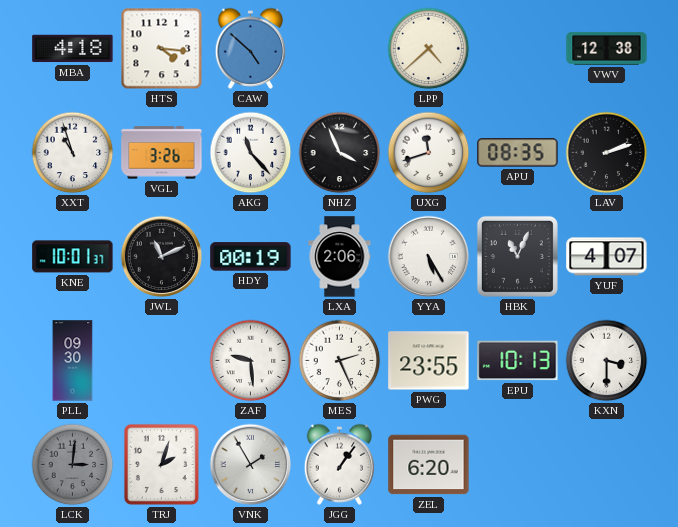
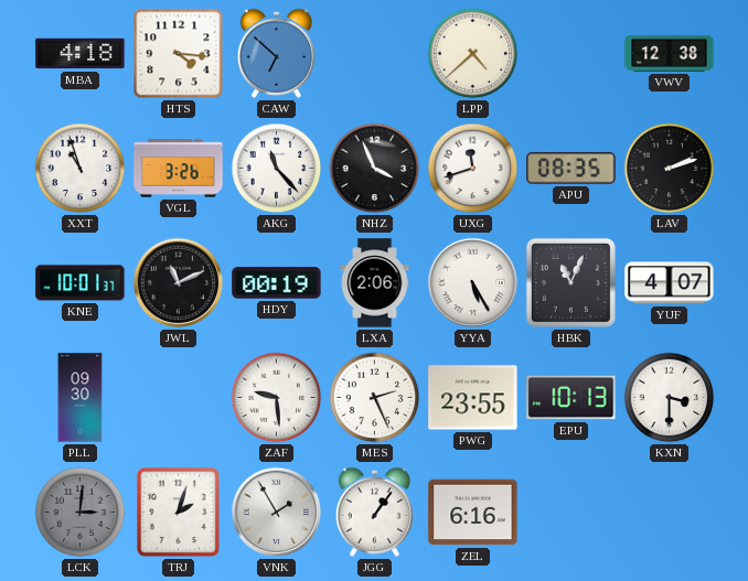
CAW: 4:52 -> 6:52 (277, 53)
ZEL: 6:20 -> 6:16 (473, 513)
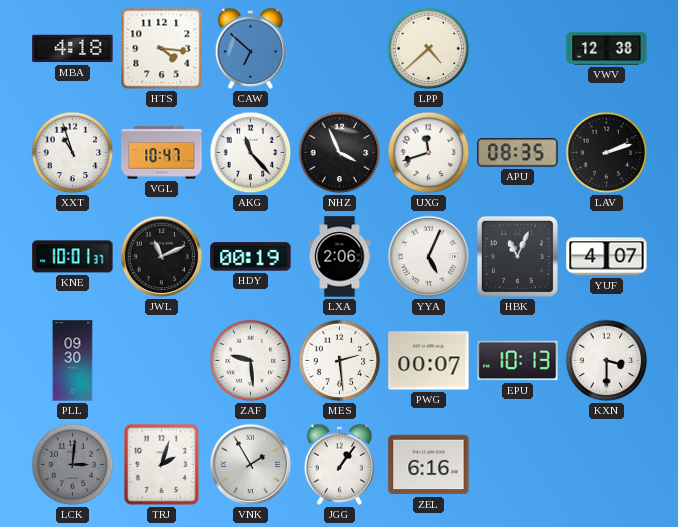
VGL: 3:26 -> 10:47 (162, 153)
YYA: 5:25 -> 5:04 (429, 257)
MES: 2:26 -> 2:29 (340, 361)
PWG: 23:55 -> 00:07 (429, 361)
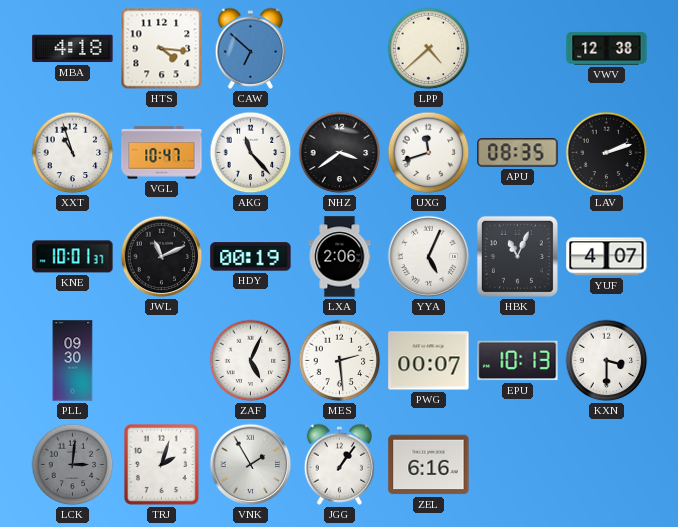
NHZ: 3:56 -> 3:39 (340, 153)
ZAF: 9:29 -> 5:04 (251, 361)
